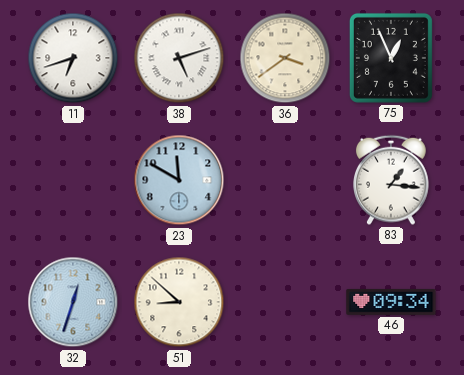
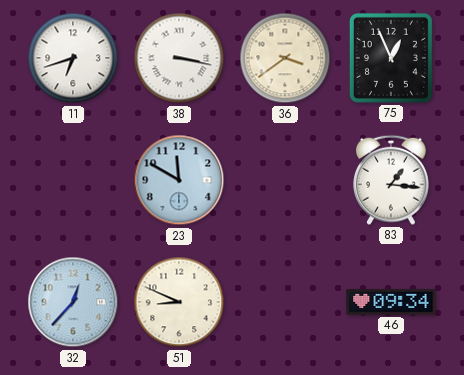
38: 5:12 -> 3:17 (179, 58)
32: 12:33 -> 12:37 (73, 302)
51: 8:52 -> 8:49 (179, 302)
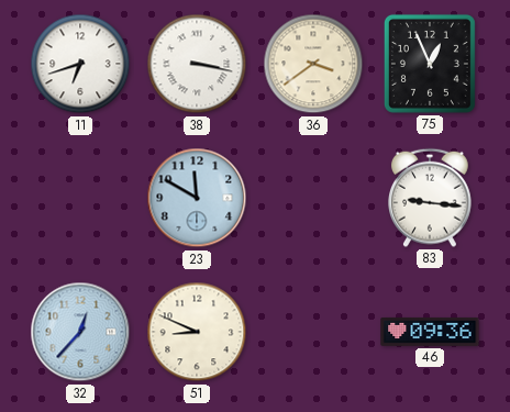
83: 1:16 -> 9:16 (431, 198)
46: 09:34 -> 09:36 (430, 332)
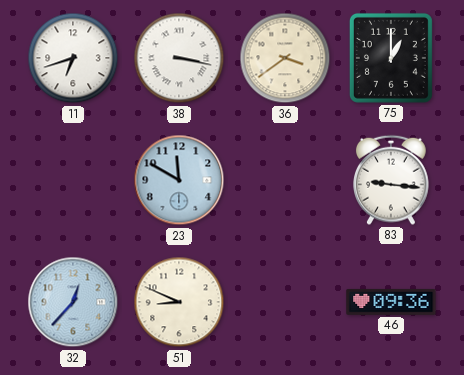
75: 12:56 -> 1:00 (391, 58)
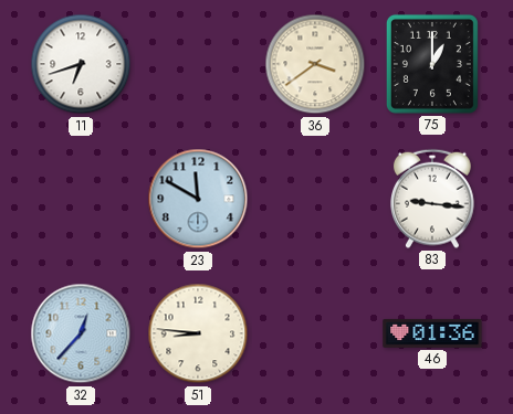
38: 3:17 -> none (179, 58)
51: 8:49 -> 8:46 (198, 333)
46: 09:36 -> 01:36 (432, 333)
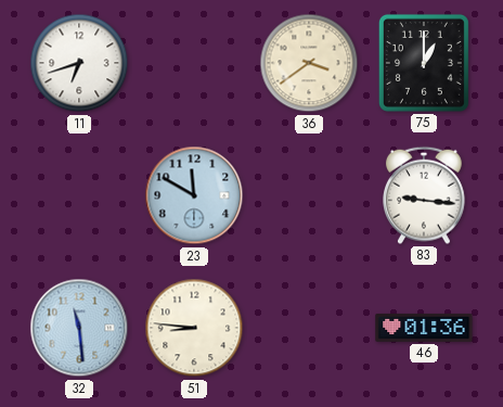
32: 12:37 -> 11:29 (79, 328)
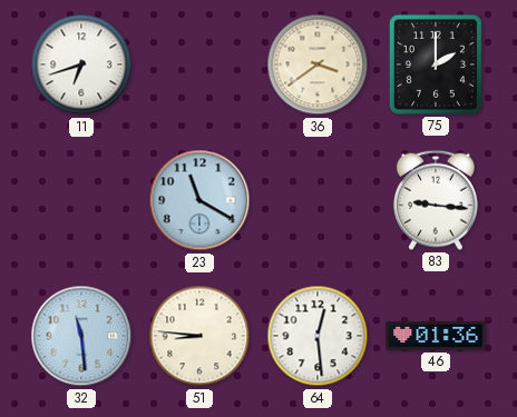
75: 1:00 -> 2:00 (436, 64)
23: 11:50 -> 11:20 (199, 200)
64: none -> 12:29 (318, 336)
